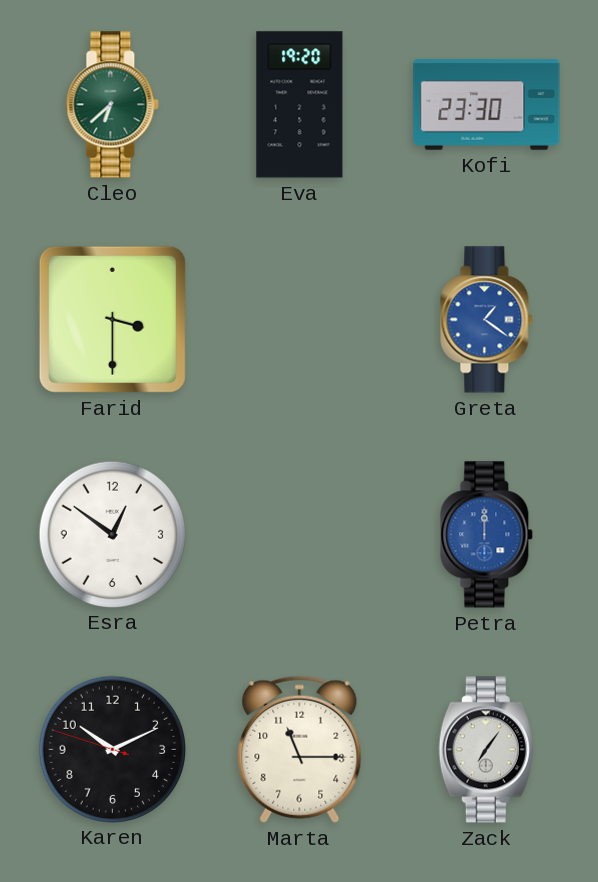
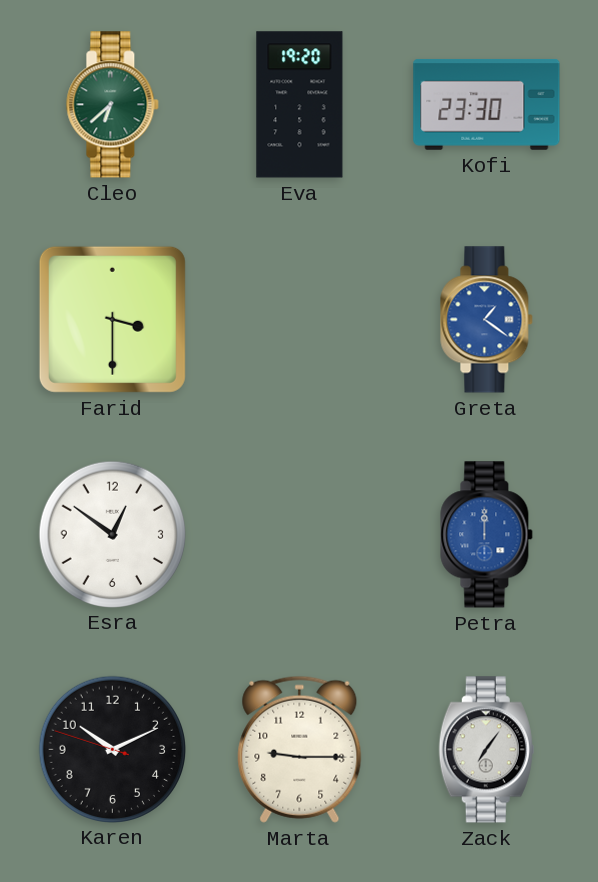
Marta: 11:15 -> 9:15 (300, 749)
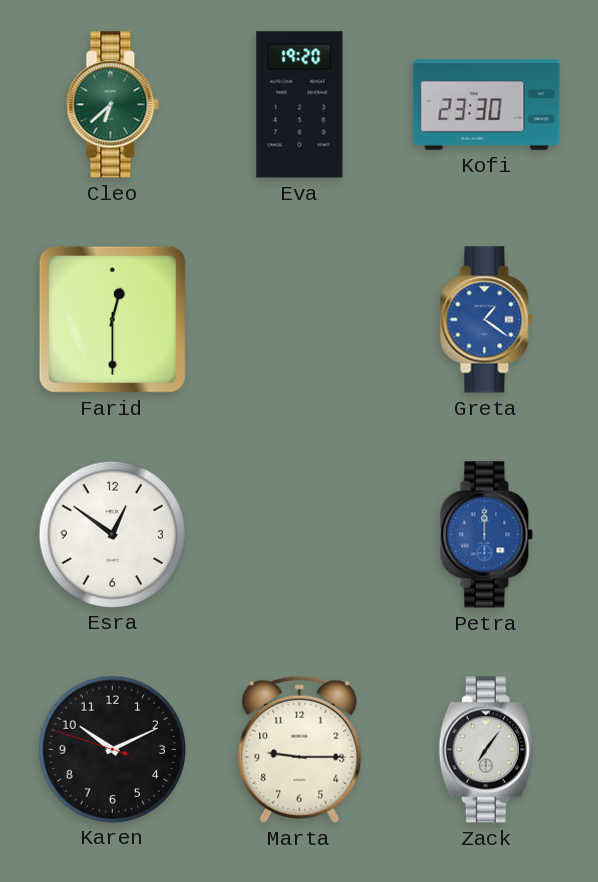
Farid: 3:30 -> 12:30 (112, 319)
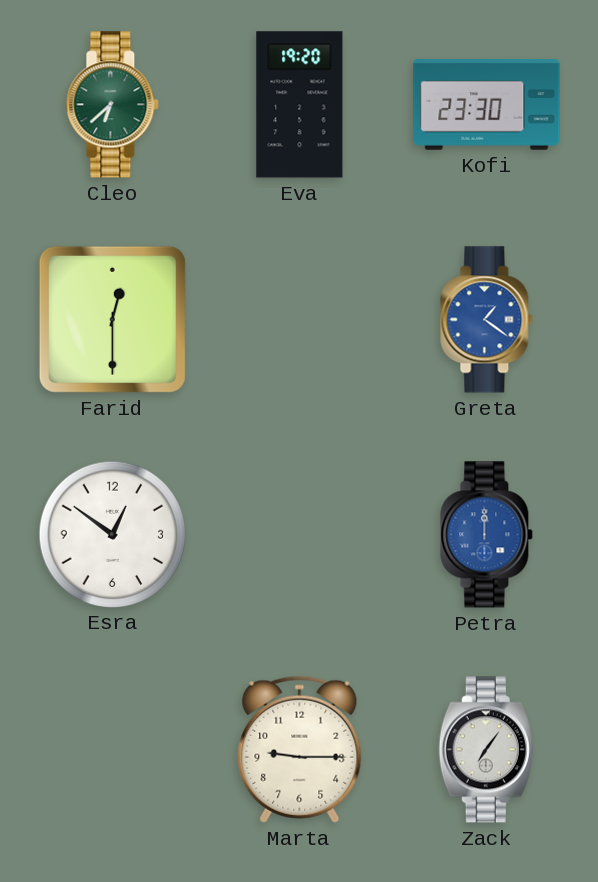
Karen: 10:10 -> none (112, 749)
